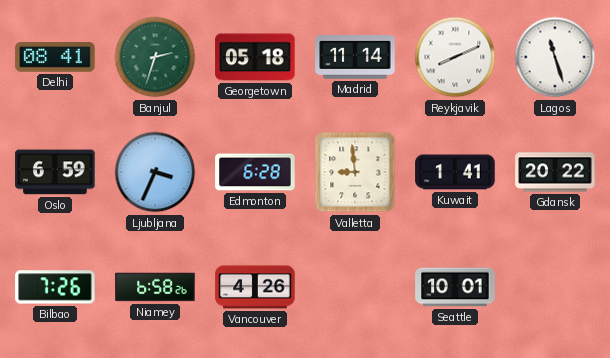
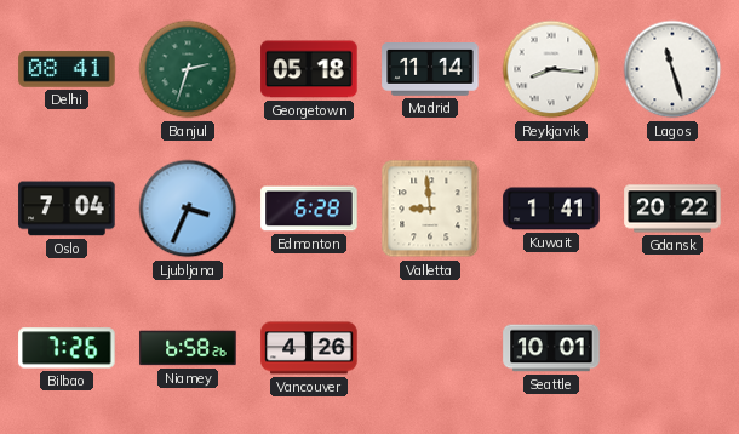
Reykjavik: 8:11 -> 8:16 (551, 69)
Oslo: 6:59 -> 7:04 (67, 209)
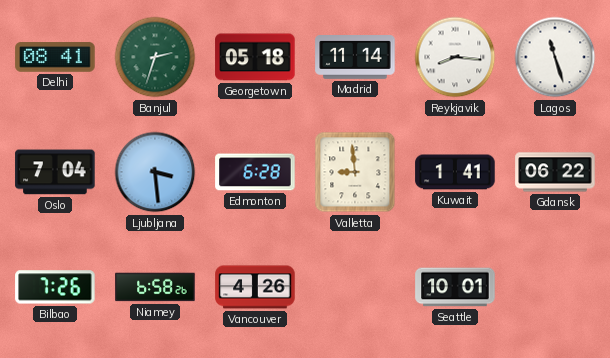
Ljubljana: 3:34 -> 3:29 (155, 172)
Gdansk: 20:22 -> 06:22 (555, 172)
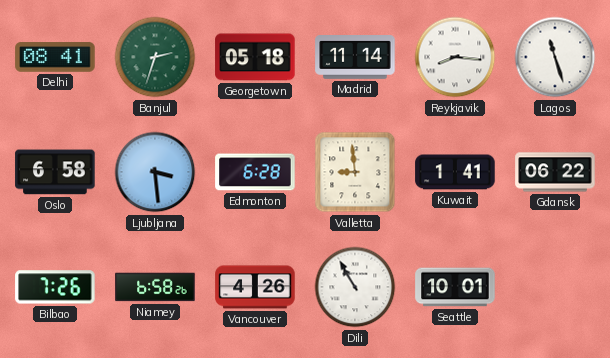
Oslo: 7:04 -> 6:58 (55, 172)
Dili: none -> 10:55 (355, 287)
